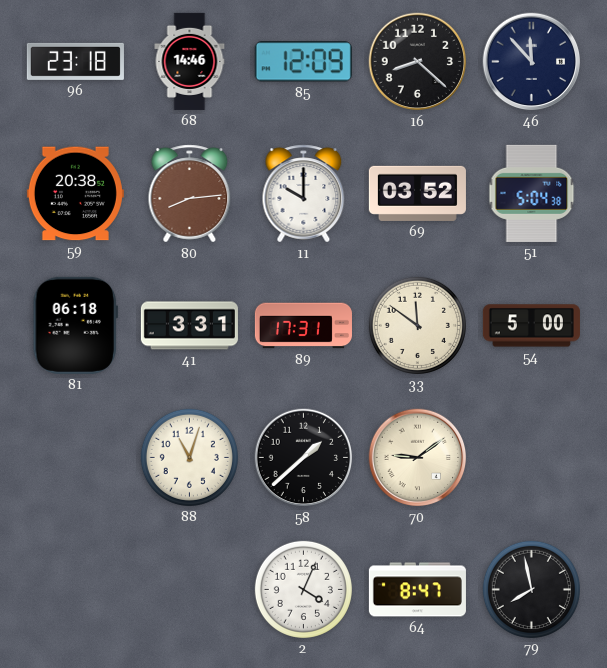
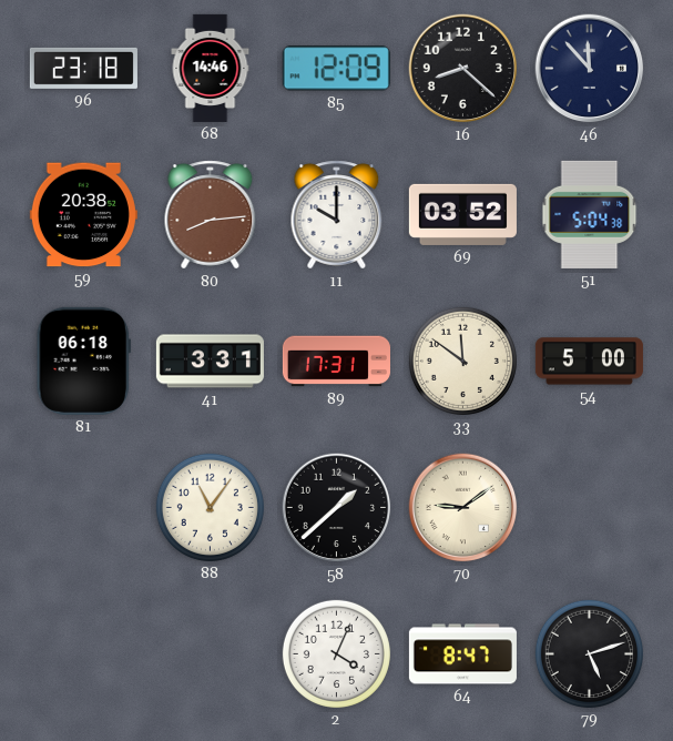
88: 11:03 -> 11:06 (210, 507)
79: 7:58 -> 5:12 (589, 653)
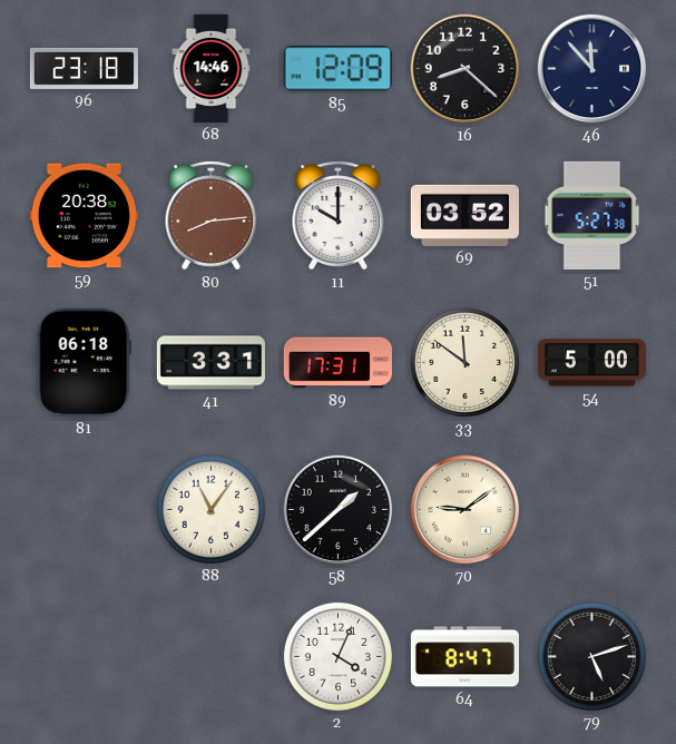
51: 5:04 -> 5:27 (592, 215)
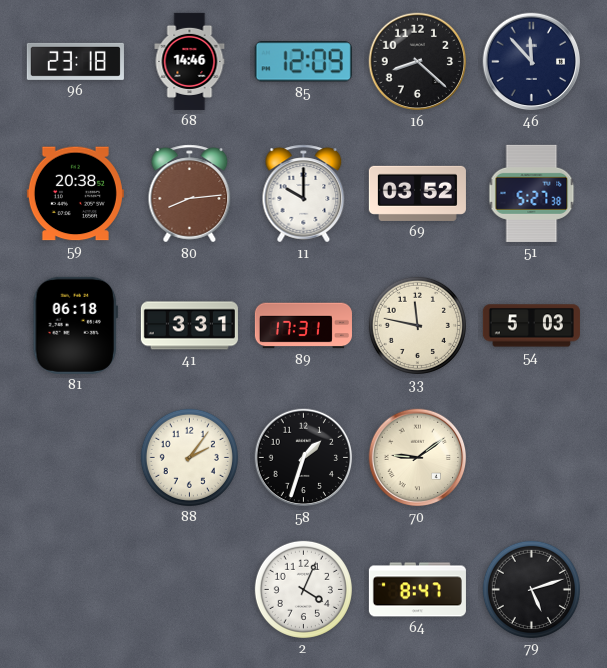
33: 11:51 -> 11:47 (417, 325)
54: 5:00 -> 5:03 (531, 326)
88: 11:06 -> 2:06 (189, 457)
58: 1:38 -> 1:33 (304, 458)
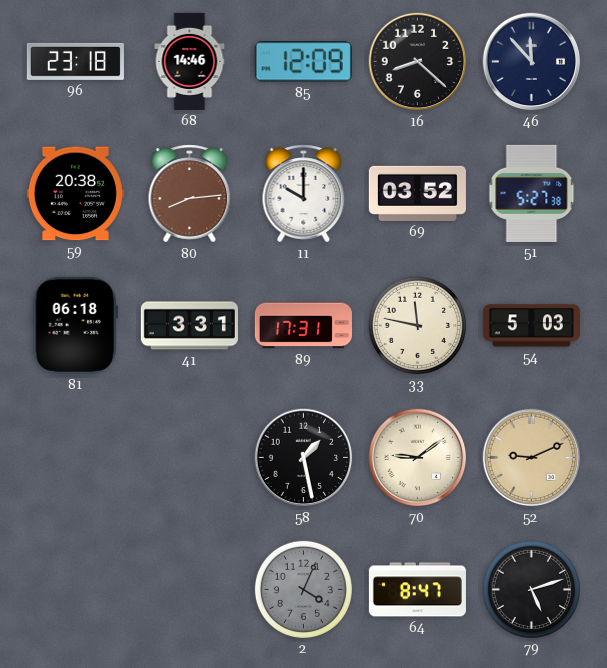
88: 2:06 -> none (189, 457)
58: 1:33 -> 1:28 (304, 458)
52: none -> 9:11 (532, 458)
2 dial: white -> grey (303, 589)
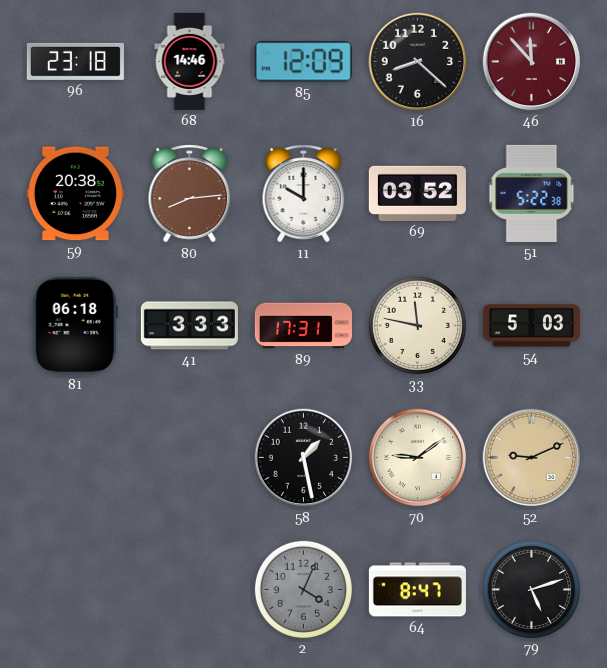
46 dial: navy -> burgundy (532, 62)
51: 5:27 -> 5:22 (532, 193)
41: 3:31 -> 3:33 (189, 326)
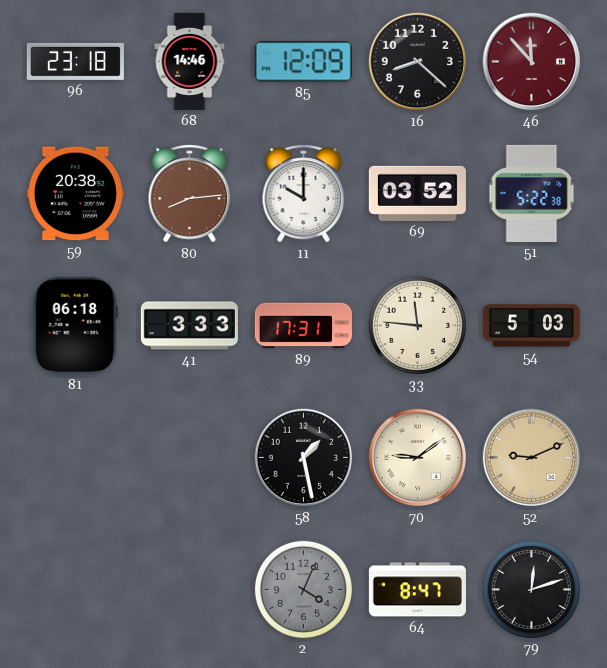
33: 11:47 -> 11:46 (417, 325)
79: 5:12 -> 12:12 (531, 589)
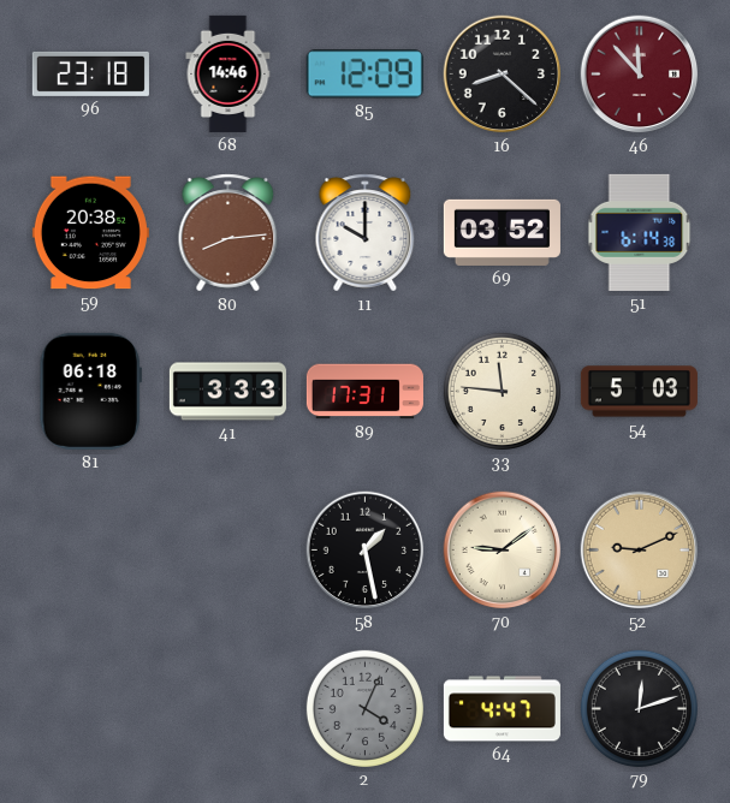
51: 5:22 -> 6:14 (640, 232)
64: 8:47 -> 4:47 (501, 709)
